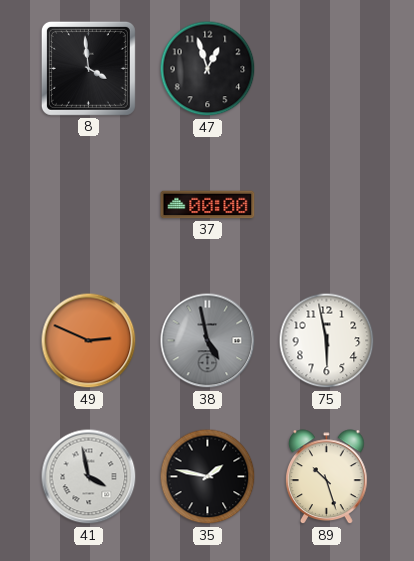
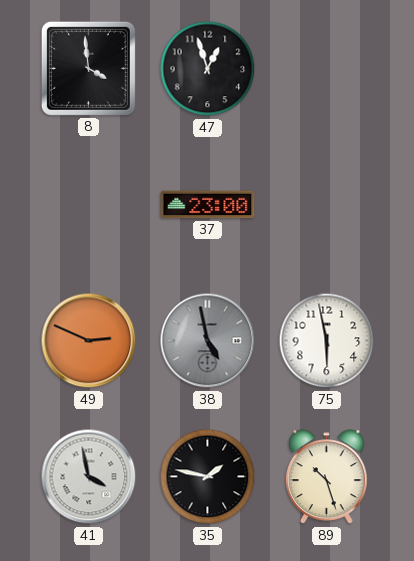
37: 00:00 -> 23:00 (208, 205)
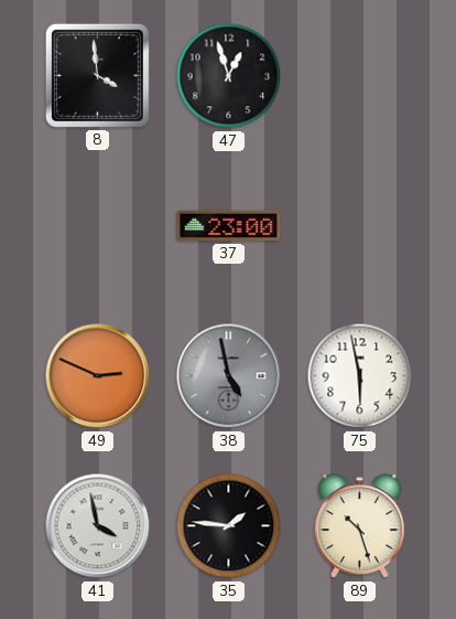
35: 1:47 -> 1:46 (229, 526)
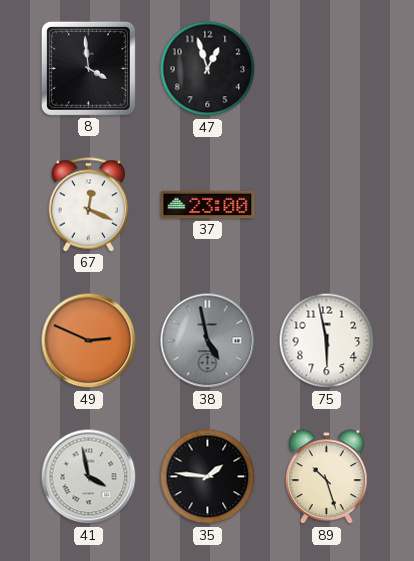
67: none -> 12:19 (88, 205)
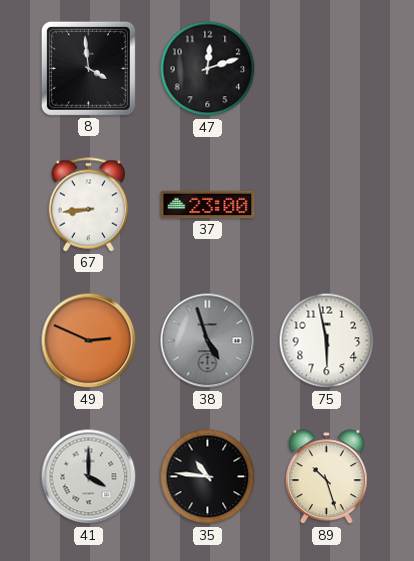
47: 12:57 -> 12:12 (208, 69)
67: 12:19 -> 8:44 (88, 205)
38: 4:58 -> 4:57 (208, 341)
41: 3:58 -> 4:00 (89, 477)
35: 1:46 -> 10:46 (208, 477)
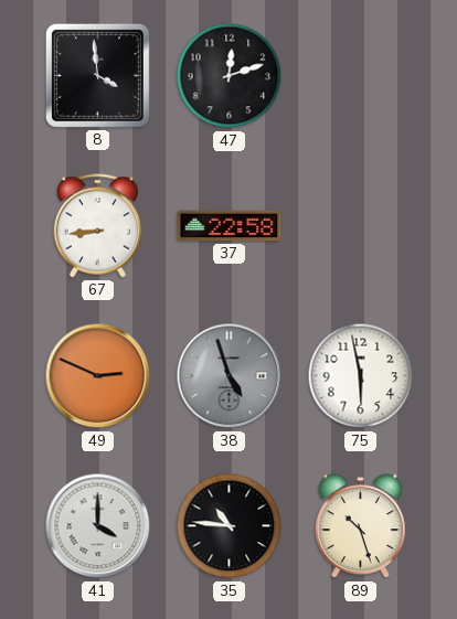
37: 23:00 -> 22:58 (230, 226)
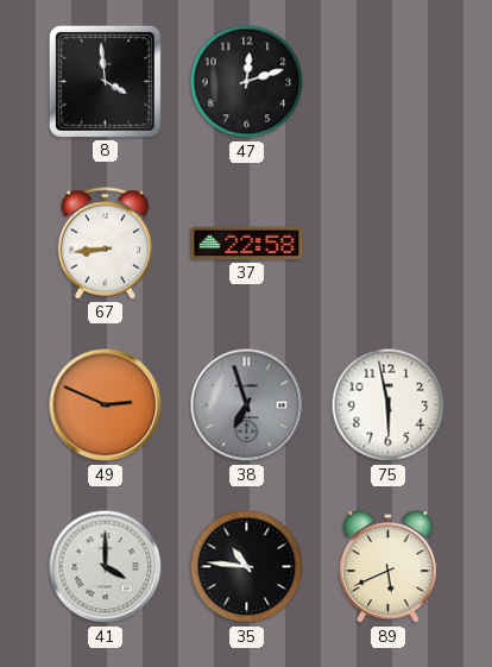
38: 4:57 -> 6:57 (247, 405)
89: 10:27 -> 5:41 (387, 567)
